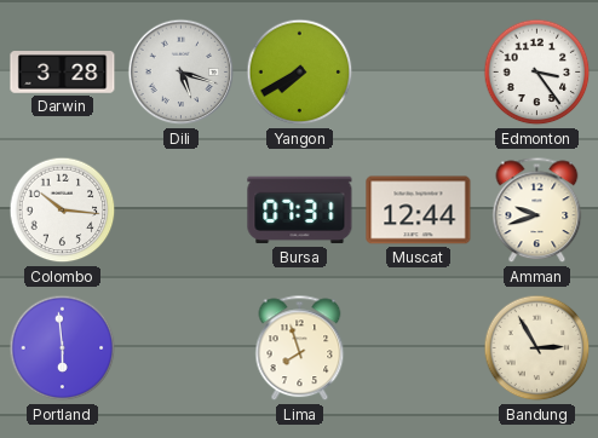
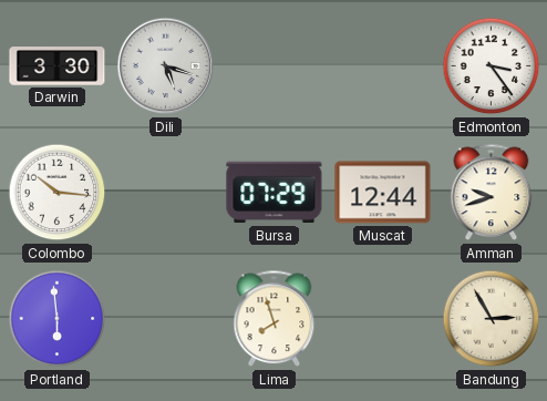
Darwin: 3:28 -> 3:30 (58, 66)
Yangon: 7:40 -> none (300, 73)
Bursa: 07:31 -> 07:29 (275, 193)
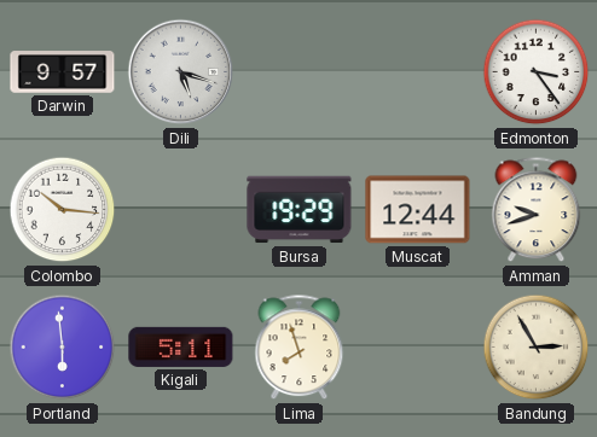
Darwin: 3:30 -> 9:57 (63, 72)
Bursa: 07:29 -> 19:29 (300, 210)
Kigali: none -> 5:11 (181, 346)
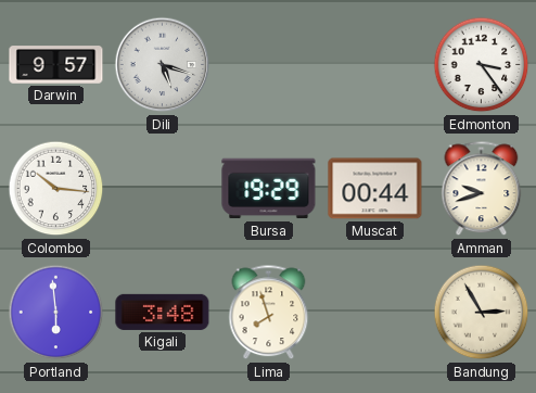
Muscat: 12:44 -> 00:44 (375, 189)
Kigali: 5:11 -> 3:48 (163, 312)
